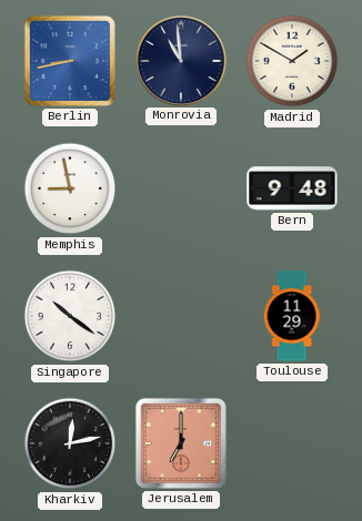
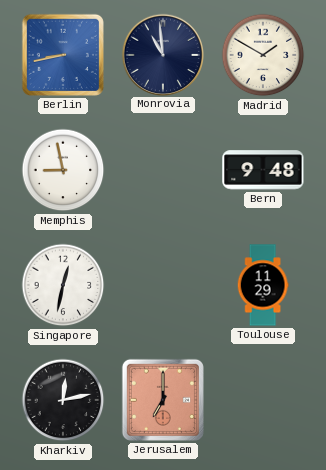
Singapore: 10:21 -> 12:32 (63, 285)
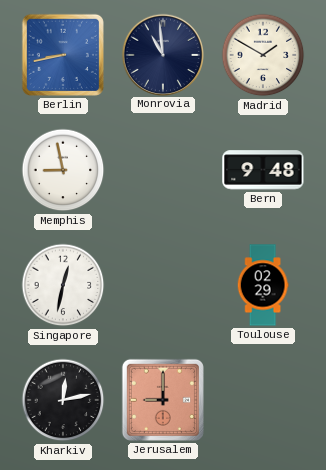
Toulouse: 11:29 -> 02:29 (263, 285)
Jerusalem: 7:00 -> 9:00 (163, 400)
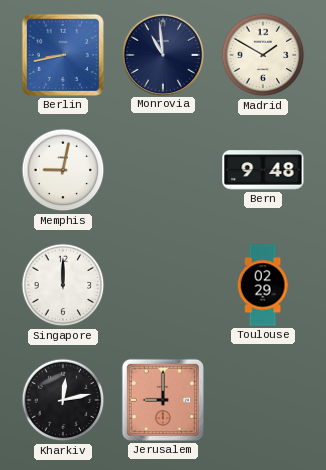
Memphis: 8:58 -> 9:02 (63, 170)
Singapore: 12:32 -> 12:00 (63, 285)
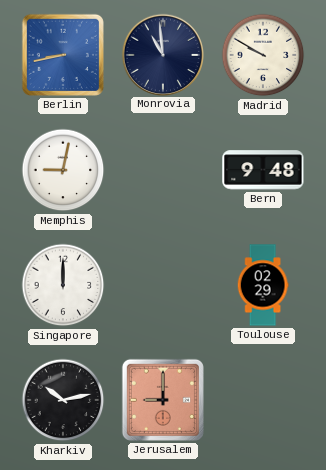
Madrid: 1:50 -> 9:50 (263, 55)
Kharkiv: 12:13 -> 10:13 (63, 400)
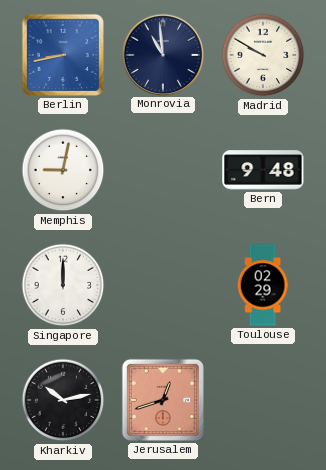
Jerusalem: 9:00 -> 12:42 (163, 400)
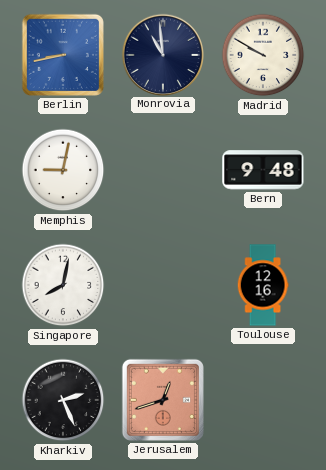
Singapore: 12:00 -> 8:02 (63, 285)
Toulouse: 02:29 -> 12:16 (263, 285)
Kharkiv: 10:13 -> 2:26 (63, 400)
